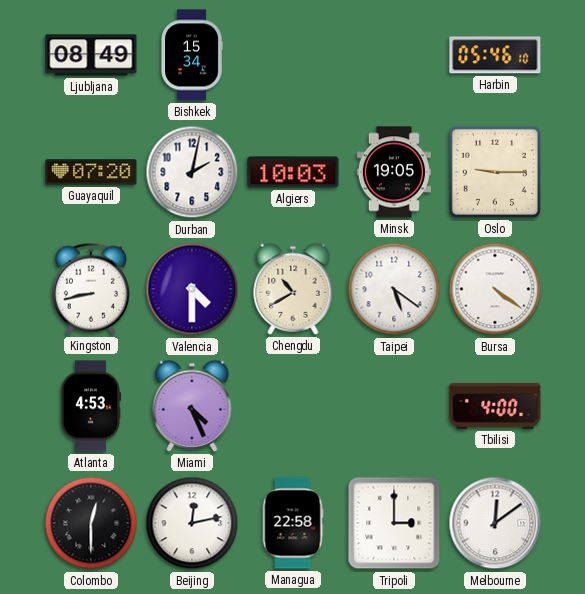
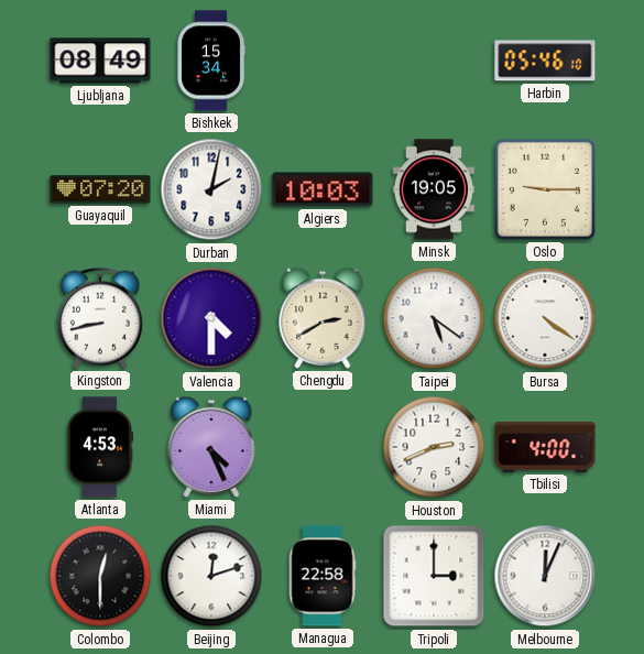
Chengdu: 10:40 -> 2:40 (323, 318)
Houston: none -> 2:41 (434, 447)
Beijing: 12:13 -> 12:12 (211, 576)
Melbourne: 12:09 -> 12:04 (545, 576)
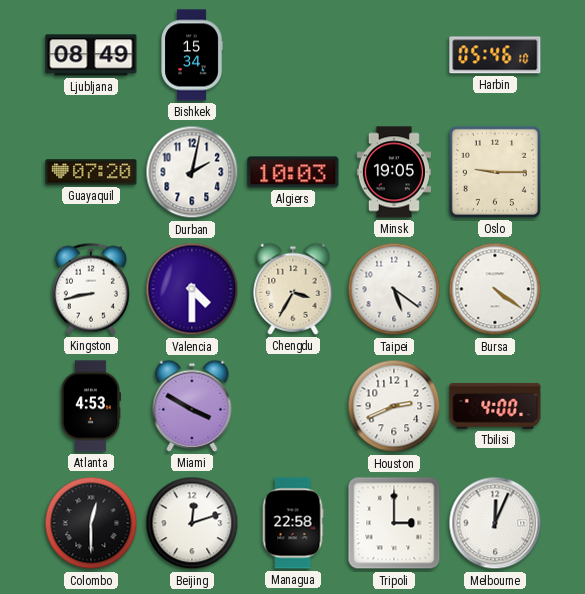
Chengdu: 2:40 -> 3:35 (293, 289)
Miami: 4:26 -> 3:50 (192, 406)
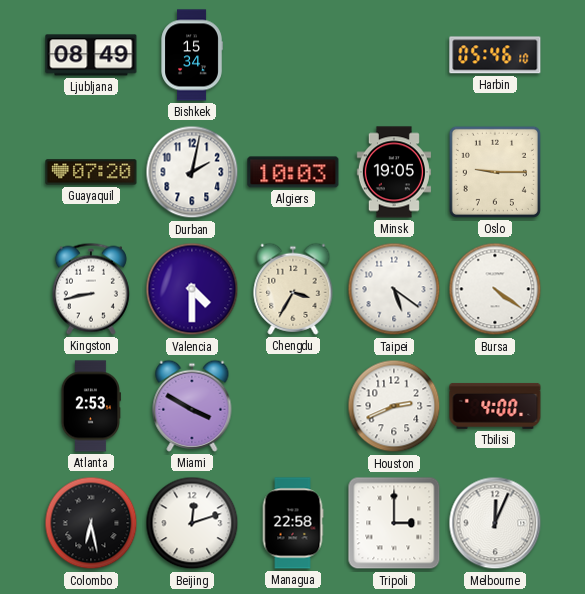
Atlanta: 4:53 -> 2:53 (90, 406)
Colombo: 12:30 -> 6:28 (91, 523)
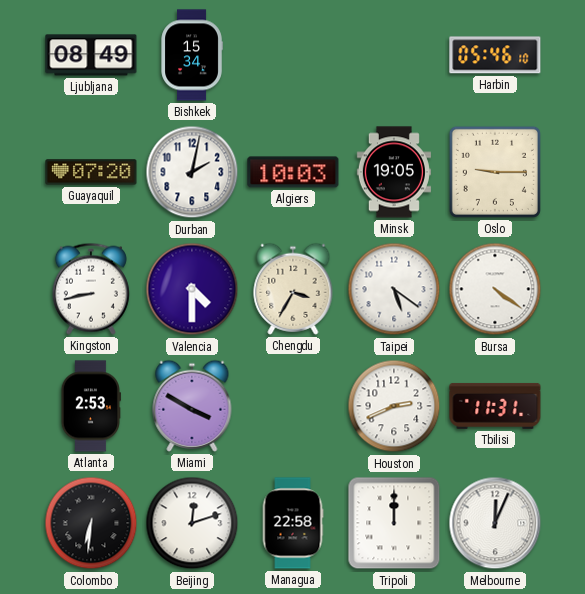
Tbilisi: 4:00 -> 11:31 (495, 406)
Colombo: 6:28 -> 6:31 (91, 523)
Tripoli: 3:00 -> 12:00 (394, 523)
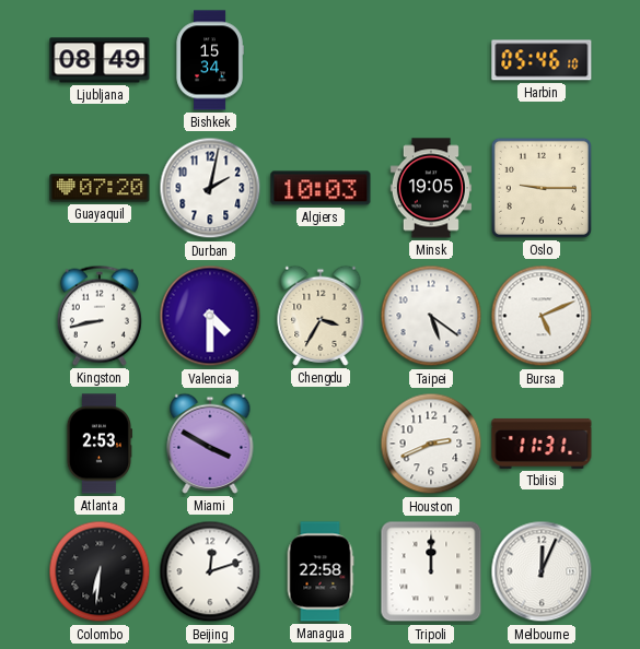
Bursa: 4:21 -> 5:11 (542, 316)
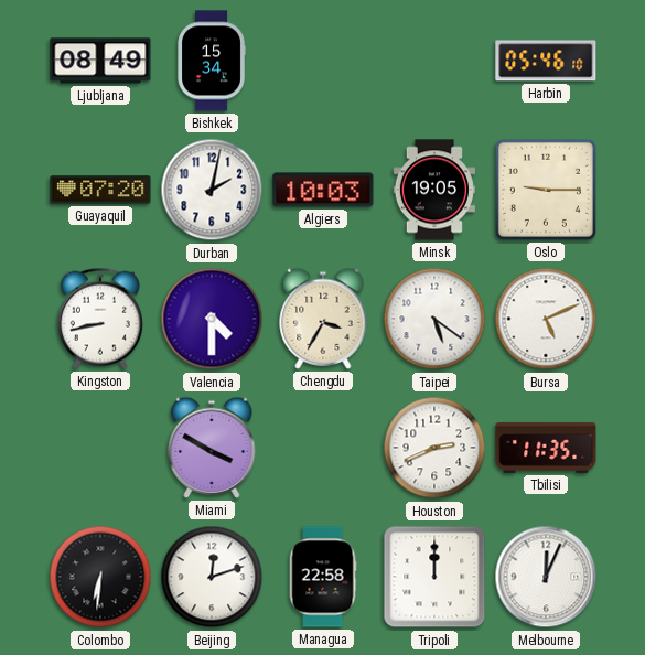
Atlanta: 2:53 -> none (98, 444)
Tbilisi: 11:31 -> 11:35 (546, 448)
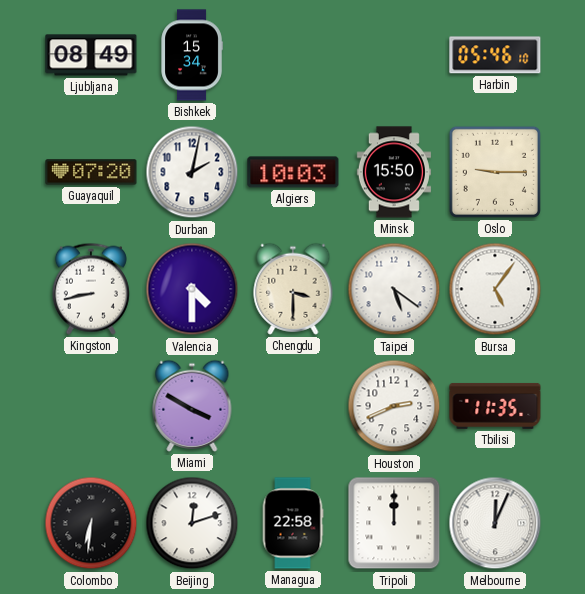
Minsk: 19:05 -> 15:50 (394, 172)
Chengdu: 3:35 -> 3:30 (293, 289)
Bursa: 5:11 -> 5:06 (495, 289)
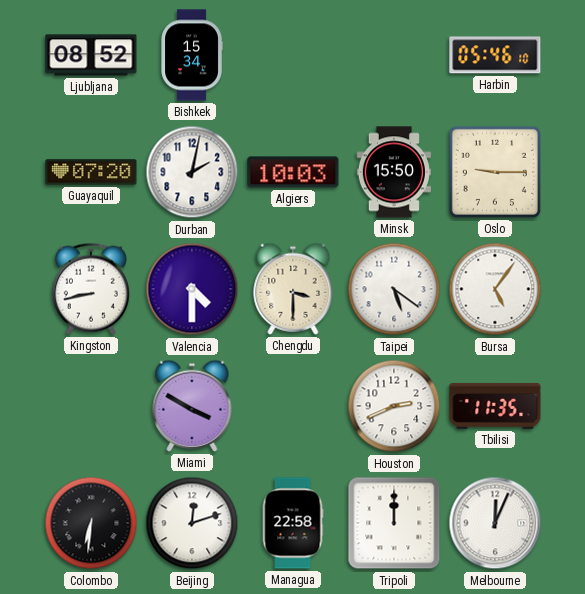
Ljubljana: 08:49 -> 08:52 (91, 55)
